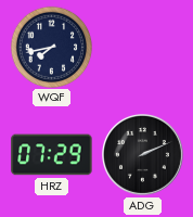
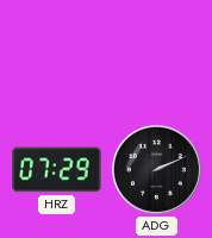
WQF: 7:43 -> none (51, 47)
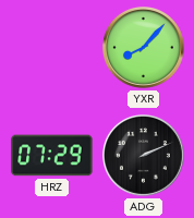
YXR: none -> 8:07 (144, 48)
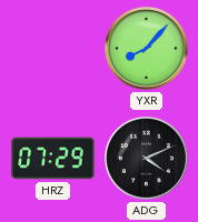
ADG: 2:11 -> 4:11 (147, 159)
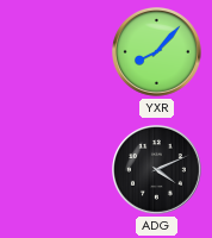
HRZ: 07:29 -> none (53, 159)
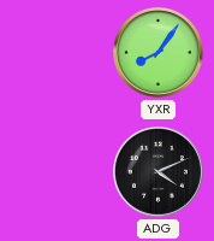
YXR: 8:07 -> 8:06 (159, 53)
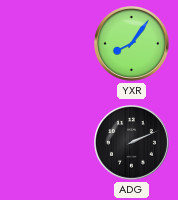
ADG: 4:11 -> 2:11 (132, 143)
